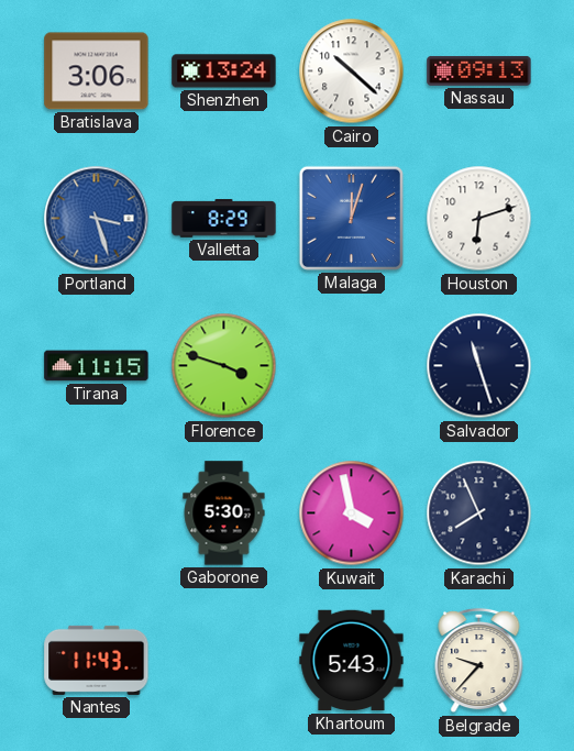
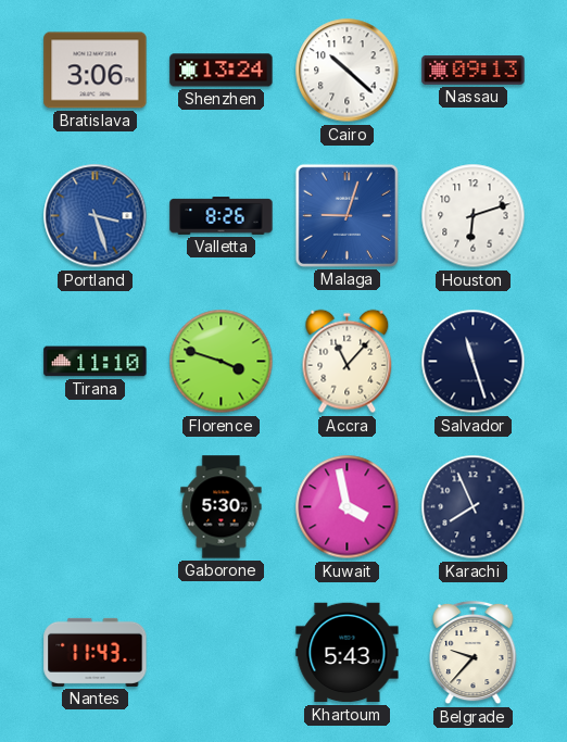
Valletta: 8:29 -> 8:26 (222, 216)
Malaga: 12:03 -> 9:03 (346, 215)
Tirana: 11:15 -> 11:10 (96, 362)
Accra: none -> 11:07 (348, 362)
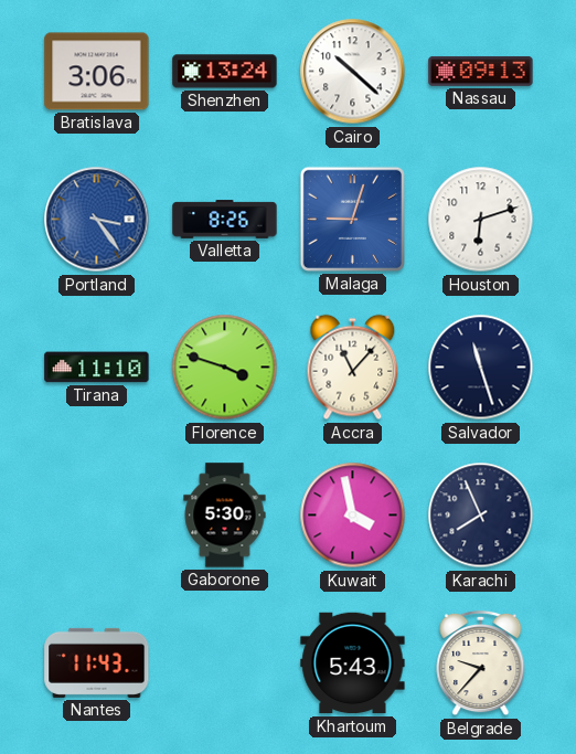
Portland: 3:27 -> 3:24 (97, 220)
